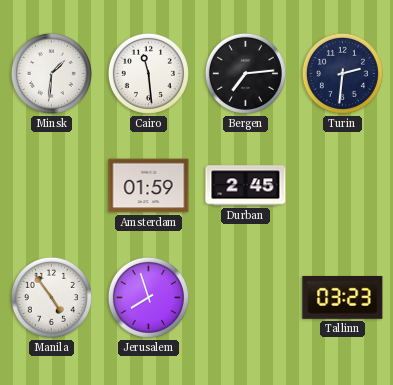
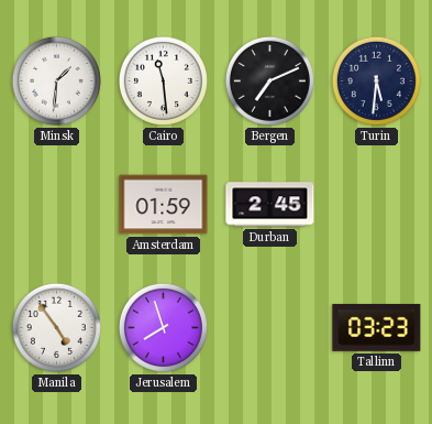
Bergen: 7:14 -> 7:11 (269, 80)
Turin: 2:31 -> 5:31 (376, 80)
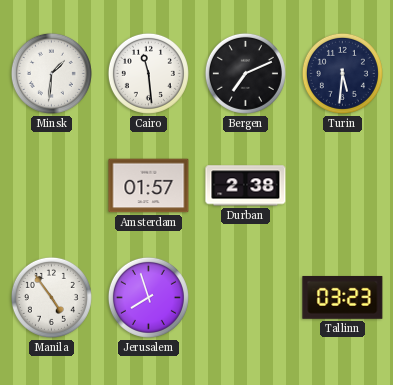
Amsterdam: 01:59 -> 01:57 (149, 186)
Durban: 2:45 -> 2:38 (246, 186)
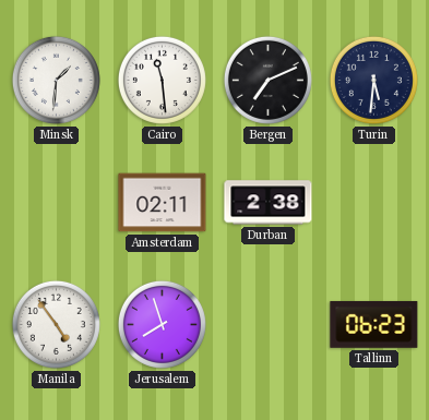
Amsterdam: 01:57 -> 02:11 (163, 203)
Tallinn: 03:23 -> 06:23 (374, 324)
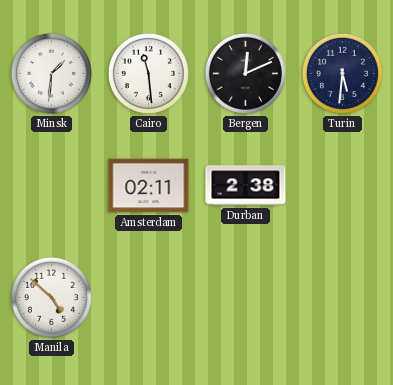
Bergen: 7:11 -> 12:11 (245, 73)
Manila: 4:54 -> 4:52 (51, 297)
Jerusalem: 7:57 -> none (162, 324)
Tallinn: 06:23 -> none (374, 324)
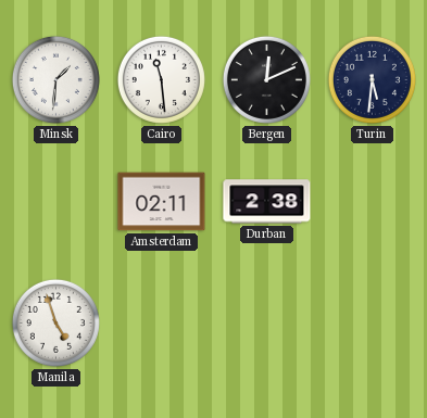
Manila: 4:52 -> 4:57 (55, 322)
